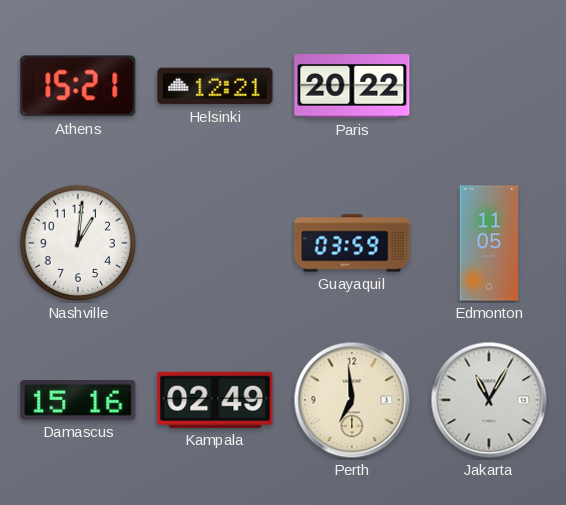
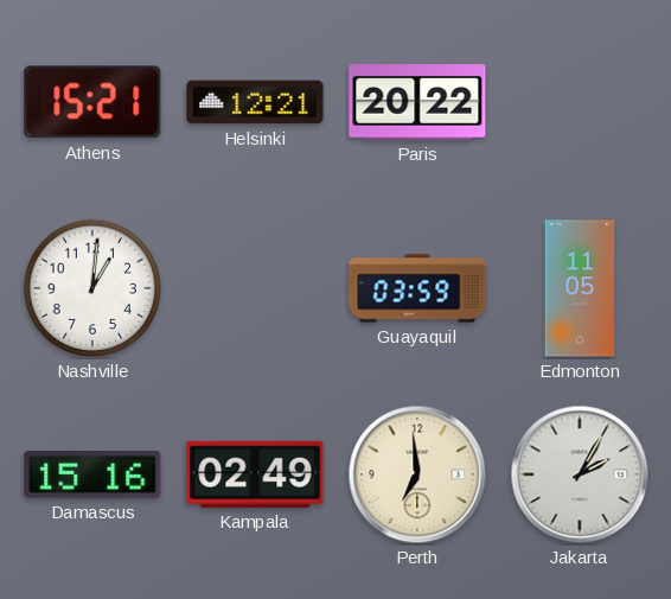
Jakarta: 11:05 -> 2:05 (580, 474)
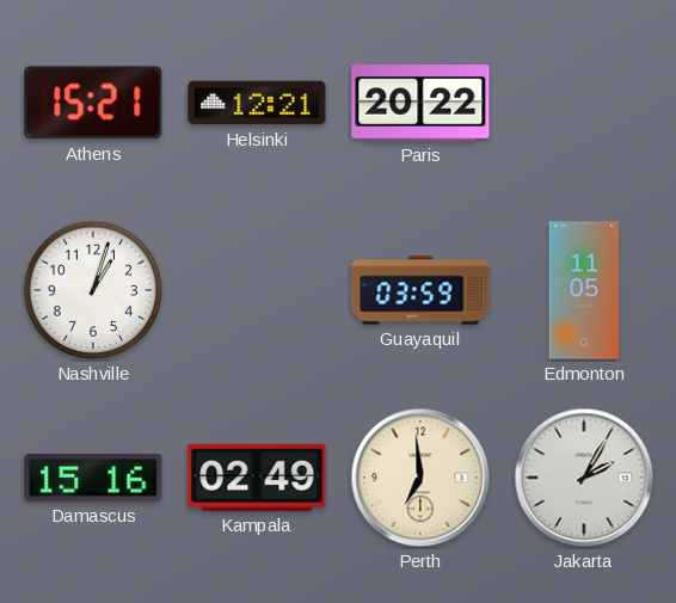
Nashville: 1:01 -> 1:03 (93, 290)
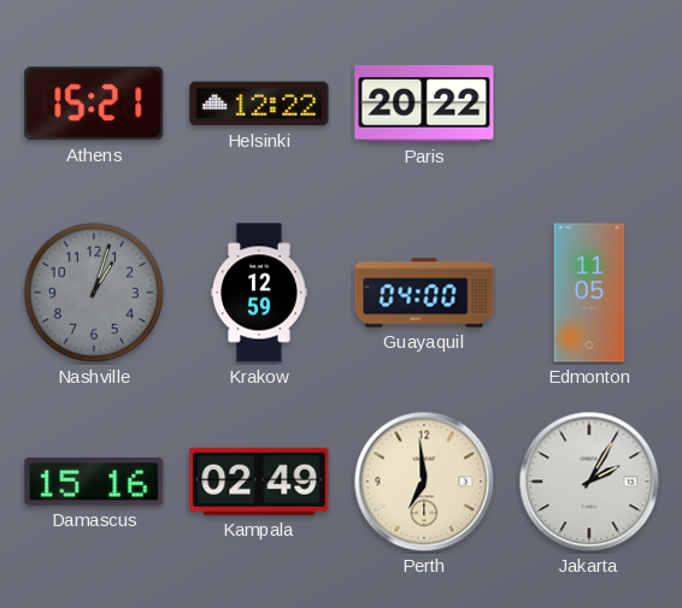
Helsinki: 12:21 -> 12:22 (259, 104)
Nashville dial: white -> grey (94, 293)
Krakow: none -> 12:59 (259, 293)
Guayaquil: 03:59 -> 04:00 (424, 293)
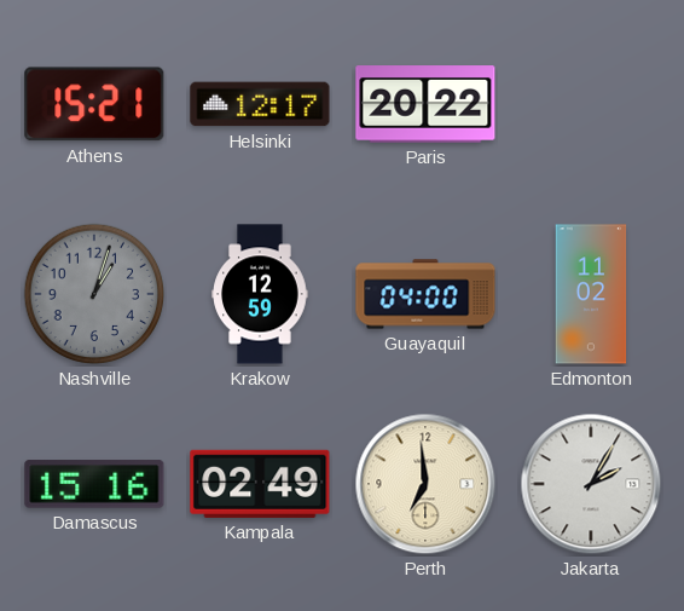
Helsinki: 12:22 -> 12:17 (260, 104)
Edmonton: 11:05 -> 11:02 (591, 294)
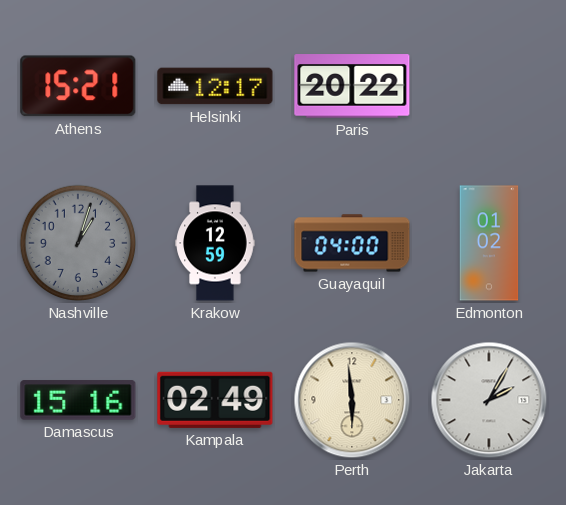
Edmonton: 11:02 -> 01:02 (489, 243)
Perth: 6:59 -> 5:59 (352, 400)
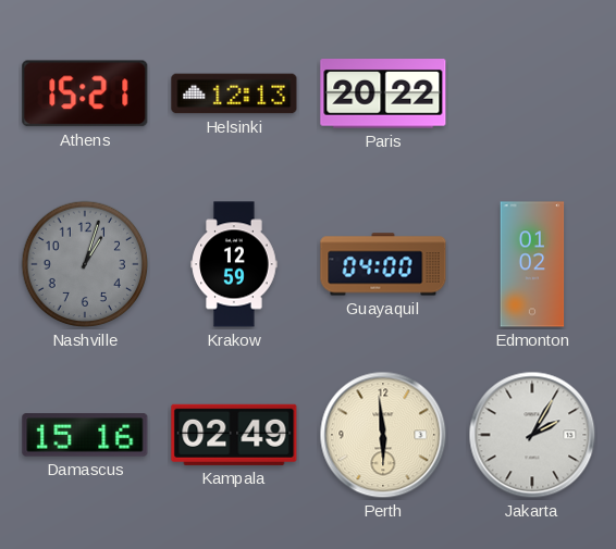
Helsinki: 12:17 -> 12:13 (234, 93)
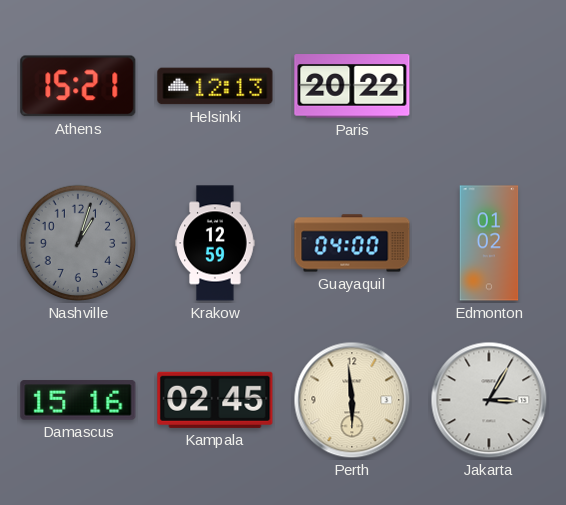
Kampala: 02:49 -> 02:45 (215, 400)
Jakarta: 2:05 -> 3:05 (489, 400)
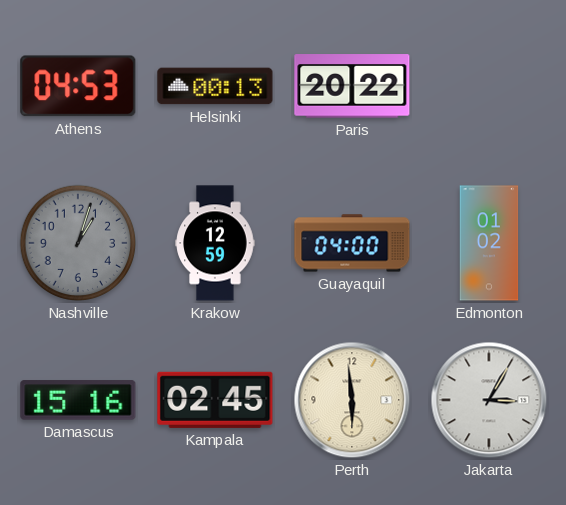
Athens: 15:21 -> 04:53 (78, 86)
Helsinki: 12:13 -> 00:13 (215, 86)
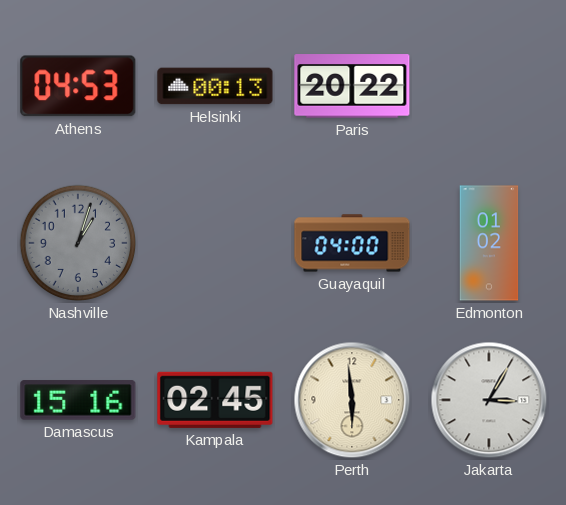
Krakow: 12:59 -> none (215, 243)
